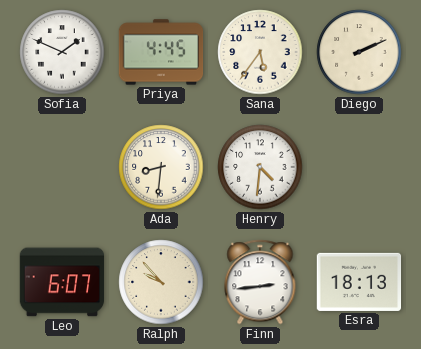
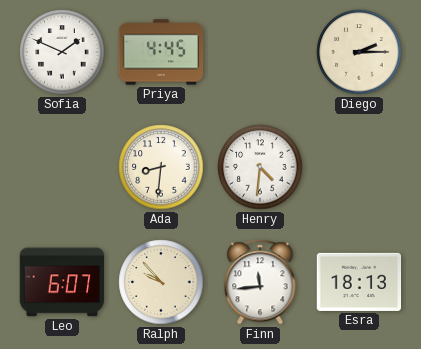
Sana: 5:36 -> none (260, 52)
Diego: 2:11 -> 2:15 (359, 52)
Finn: 2:44 -> 11:44 (260, 282)
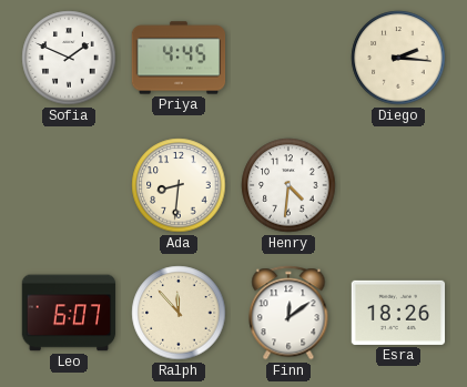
Diego: 2:15 -> 2:16 (398, 58)
Ralph: 9:53 -> 11:53 (179, 313)
Finn: 11:44 -> 12:09 (288, 313)
Esra: 18:13 -> 18:26 (398, 313)
